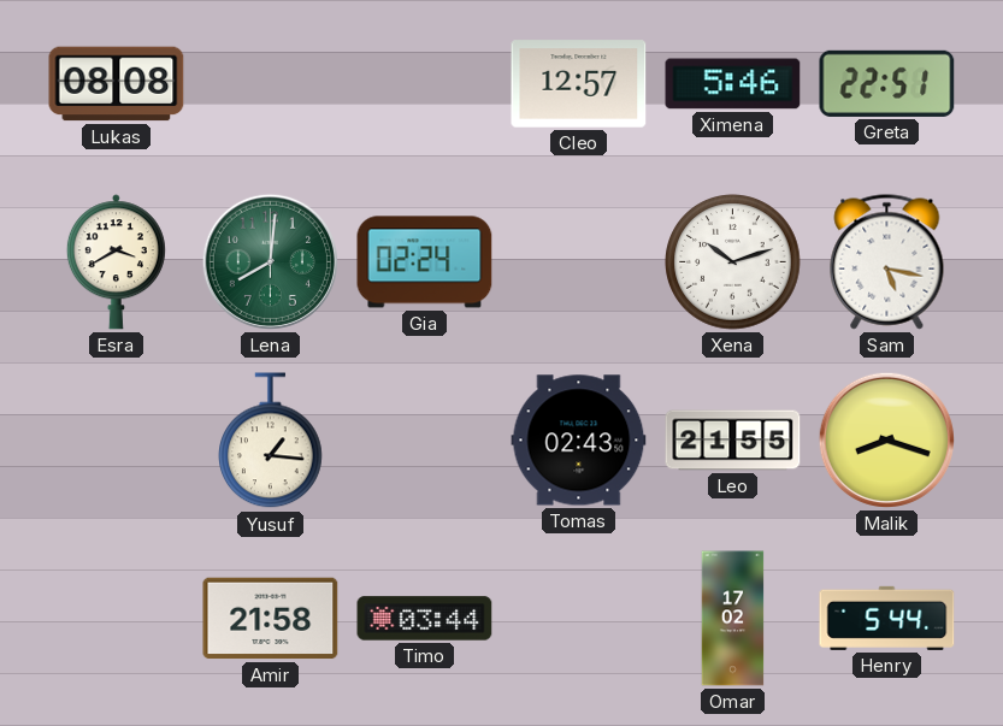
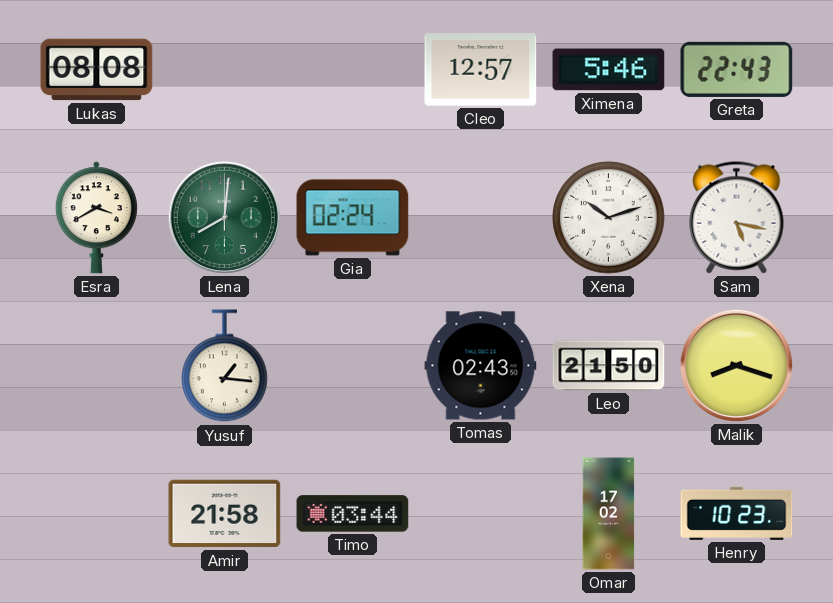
Greta: 22:51 -> 22:43 (737, 69)
Leo: 21:55 -> 21:50 (609, 366)
Henry: 5:44 -> 10:23 (737, 513)
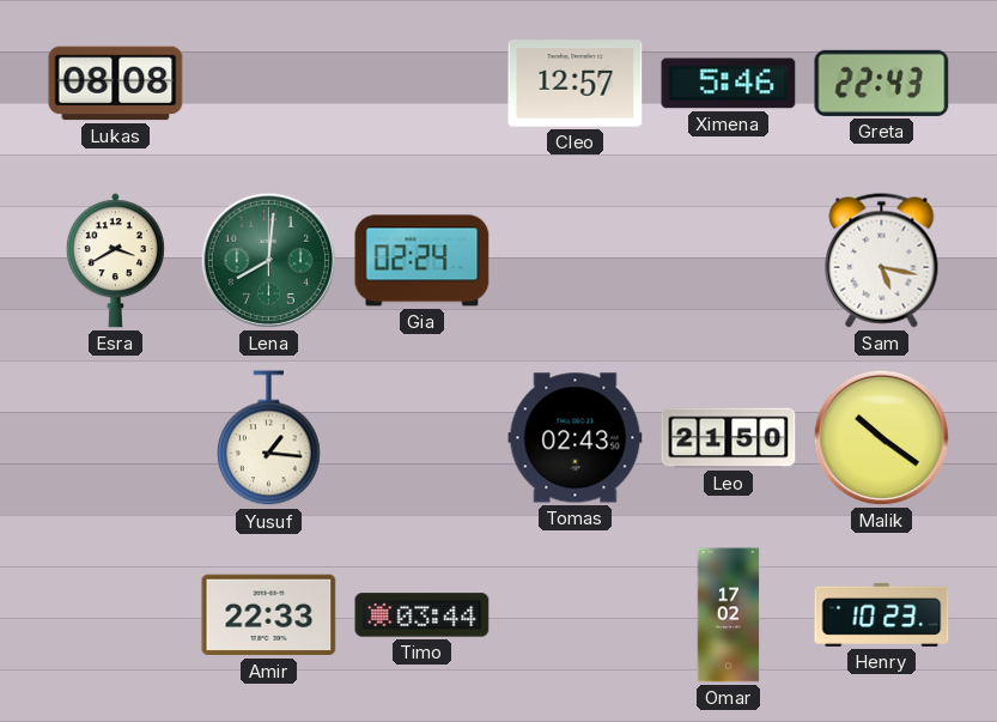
Xena: 10:12 -> none (609, 218)
Malik: 8:18 -> 10:21 (881, 437)
Amir: 21:58 -> 22:33 (269, 615)
